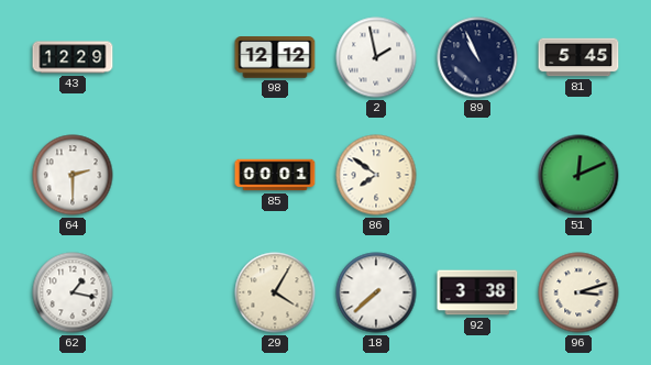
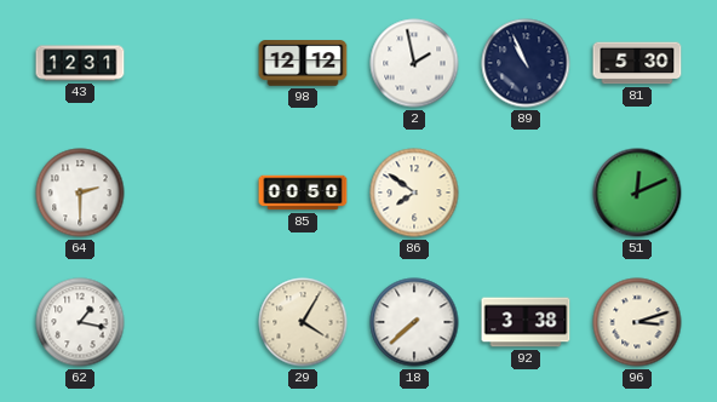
43: 12:29 -> 12:31 (80, 63)
81: 5:45 -> 5:30 (637, 63)
85: 00:01 -> 00:50 (303, 193)
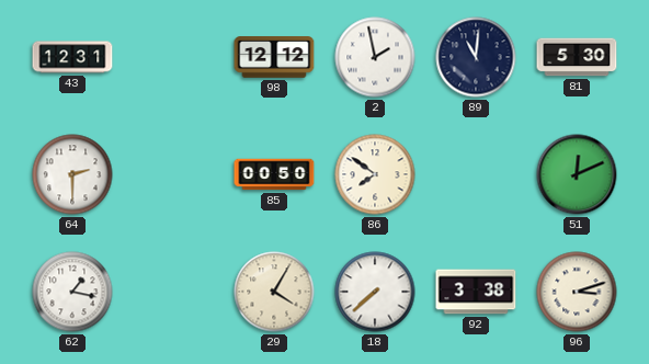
89: 10:56 -> 11:01 (476, 57)
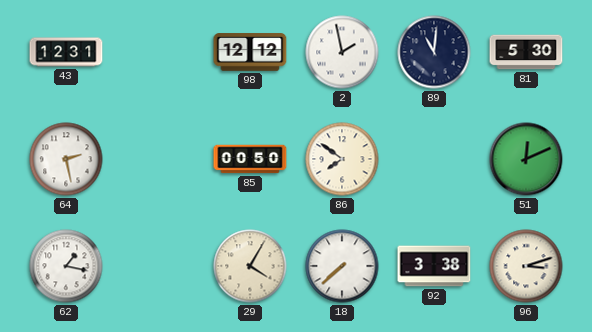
64: 2:30 -> 2:28 (66, 159)
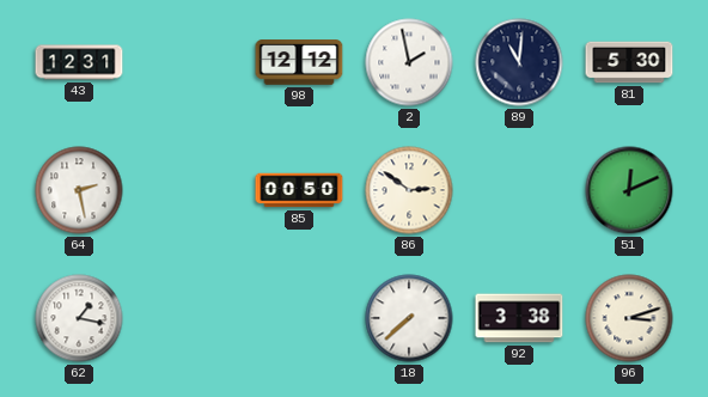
86: 7:51 -> 2:51 (409, 190)
29: 4:05 -> none (250, 266)
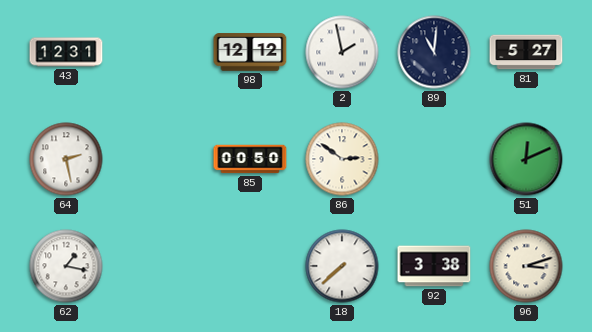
81: 5:30 -> 5:27 (526, 52)
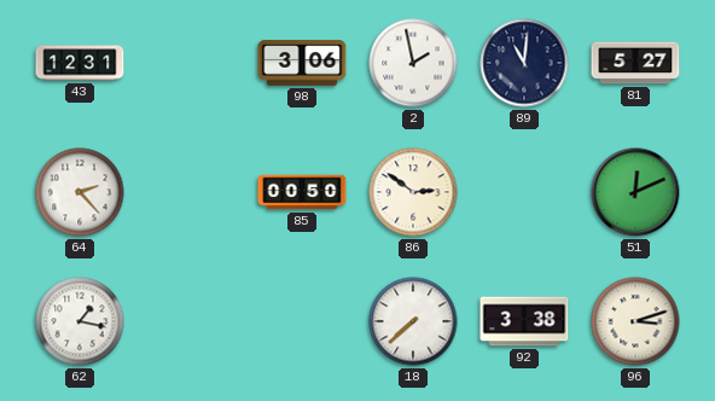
98: 12:12 -> 3:06 (302, 63)
64: 2:28 -> 2:23 (80, 192)
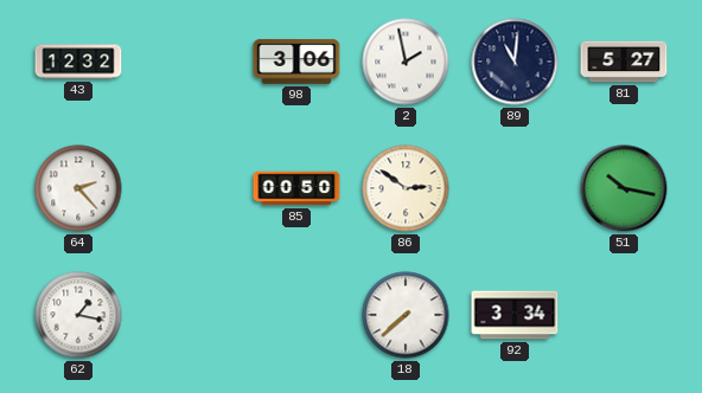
43: 12:31 -> 12:32 (78, 62)
51: 12:11 -> 10:17 (624, 188)
92: 3:38 -> 3:34 (515, 315)
96: 3:12 -> none (635, 321)
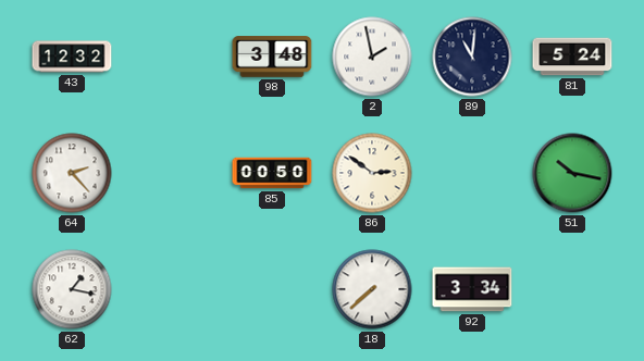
98: 3:06 -> 3:48 (272, 57)
81: 5:27 -> 5:24 (572, 57)
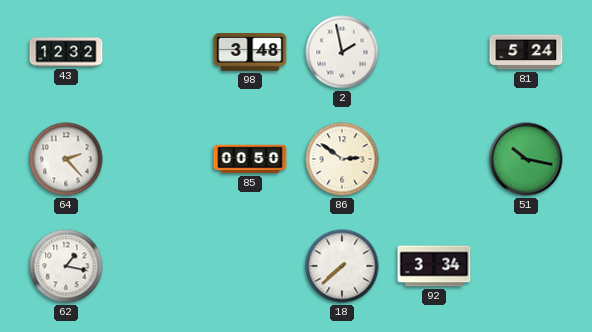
89: 11:01 -> none (472, 57)
